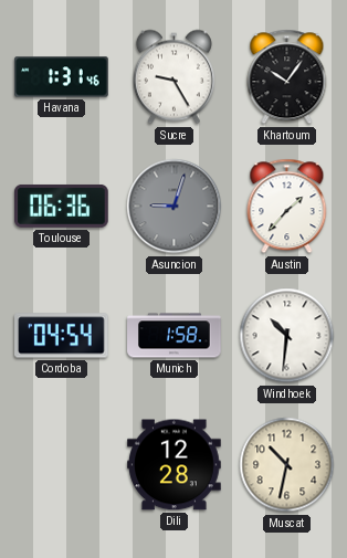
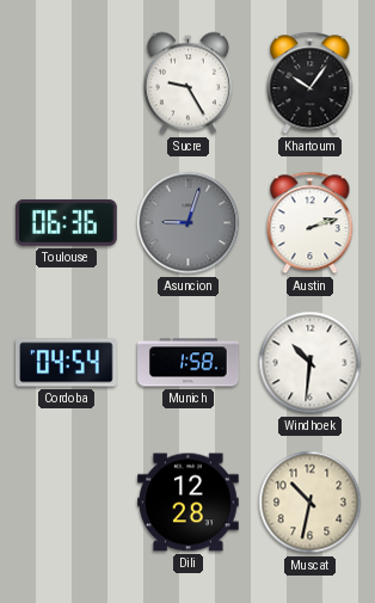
Havana: 1:31 -> none (62, 77)
Austin: 1:37 -> 2:12 (311, 223)
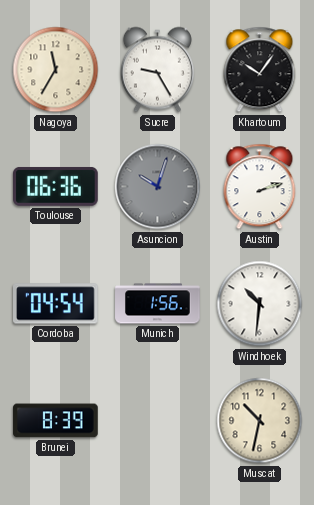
Nagoya: none -> 11:35 (56, 70)
Asuncion: 9:03 -> 10:03 (158, 187)
Munich: 1:58 -> 1:56 (158, 304)
Brunei: none -> 8:39 (56, 421)
Dili: 12:28 -> none (189, 503)
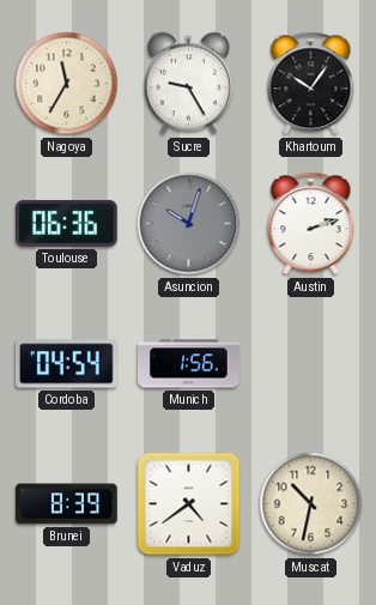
Windhoek: 10:31 -> none (260, 304)
Vaduz: none -> 4:39 (189, 504)
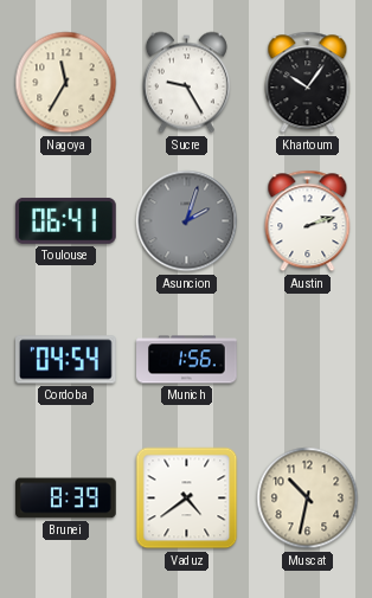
Toulouse: 06:36 -> 06:41 (66, 220)
Asuncion: 10:03 -> 2:03 (187, 221)
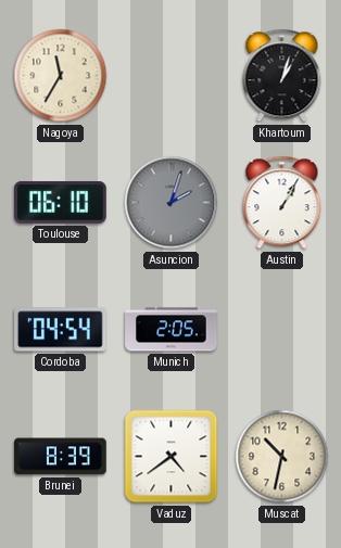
Sucre: 9:25 -> none (186, 83)
Khartoum: 10:06 -> 1:03 (282, 76)
Toulouse: 06:41 -> 06:10 (61, 202)
Austin: 2:12 -> 1:05 (282, 203)
Munich: 1:56 -> 2:05 (172, 330)
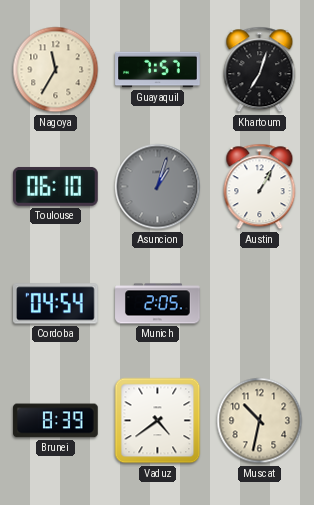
Guayaquil: none -> 7:57 (158, 70)
Khartoum: 1:03 -> 7:03 (260, 70)
Asuncion: 2:03 -> 1:03 (158, 187)
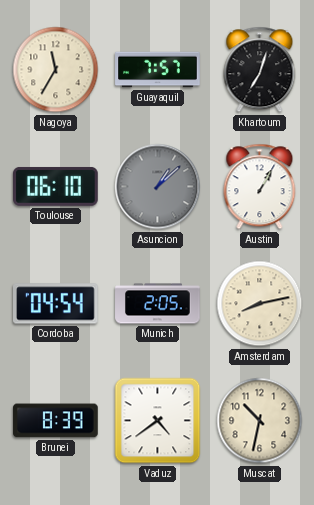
Asuncion: 1:03 -> 1:08 (158, 187)
Amsterdam: none -> 8:13 (260, 304)
